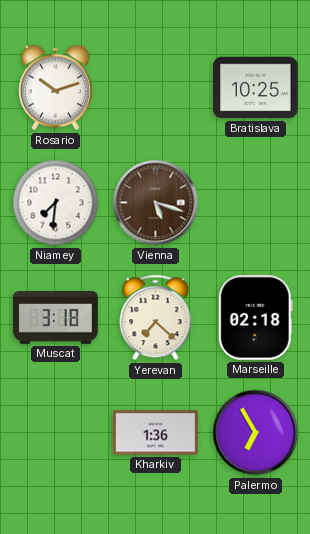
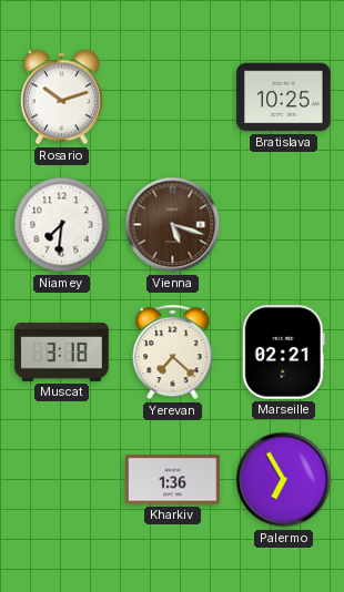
Marseille: 02:18 -> 02:21 (283, 353)
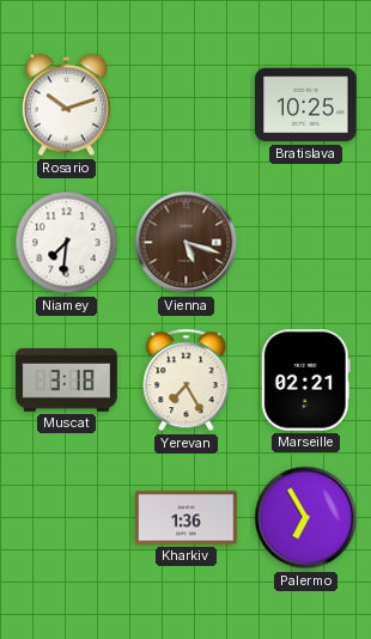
Yerevan: 7:22 -> 7:25 (187, 381)
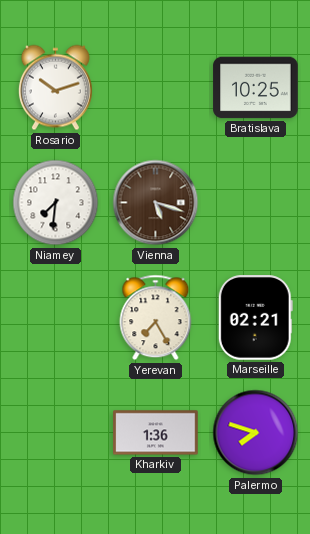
Muscat: 3:18 -> none (67, 381)
Palermo: 6:55 -> 7:48 (256, 433)
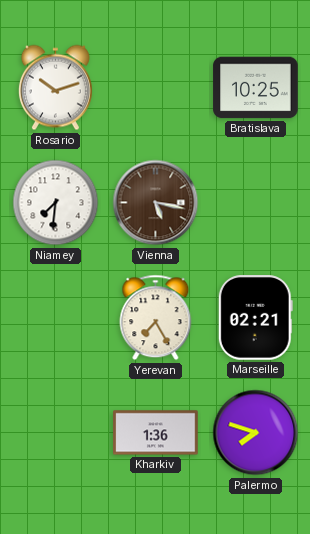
Vienna: 5:18 -> 5:17 (156, 203)
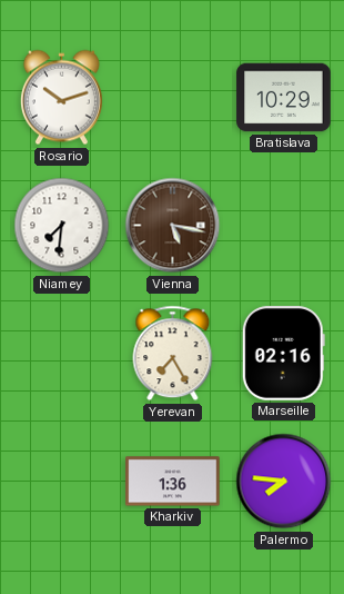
Bratislava: 10:25 -> 10:29 (284, 98)
Marseille: 02:21 -> 02:16 (283, 354)
Palermo: 7:48 -> 7:46 (284, 482)
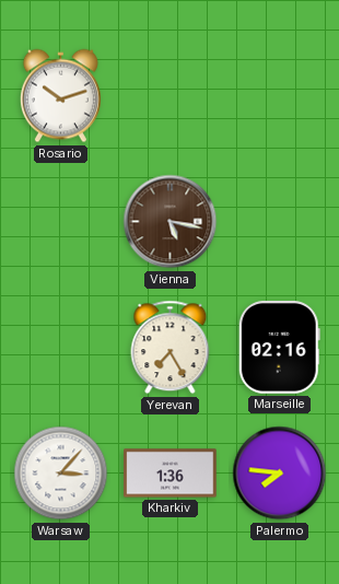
Bratislava: 10:29 -> none (284, 98)
Niamey: 7:31 -> none (62, 226)
Warsaw: none -> 3:07 (61, 474)
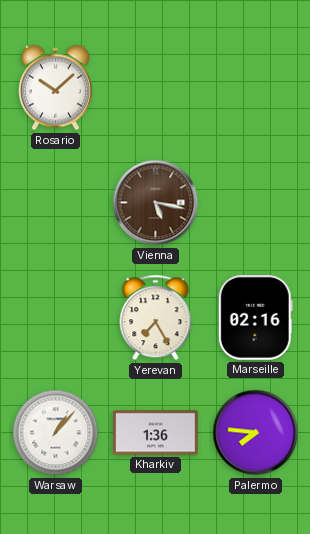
Rosario: 10:12 -> 10:08 (55, 88)
Warsaw: 3:07 -> 1:07 (56, 433)
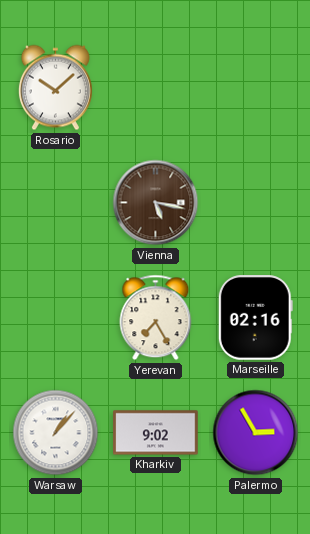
Kharkiv: 1:36 -> 9:02 (156, 433)
Palermo: 7:46 -> 2:55 (256, 433)
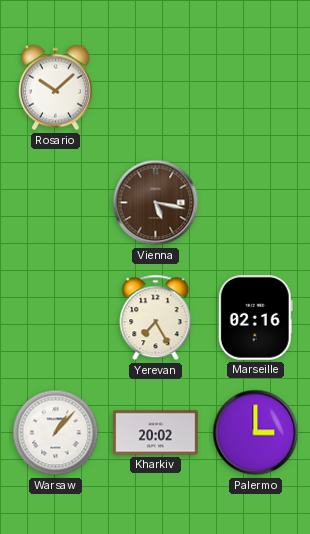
Kharkiv: 9:02 -> 20:02 (156, 433)
Palermo: 2:55 -> 3:00 (256, 433)
